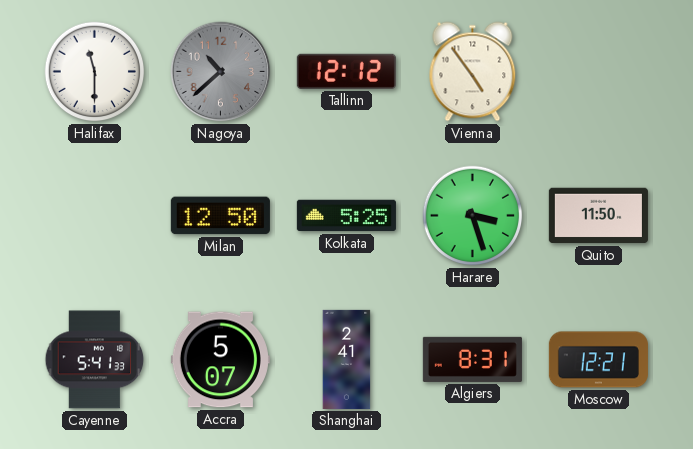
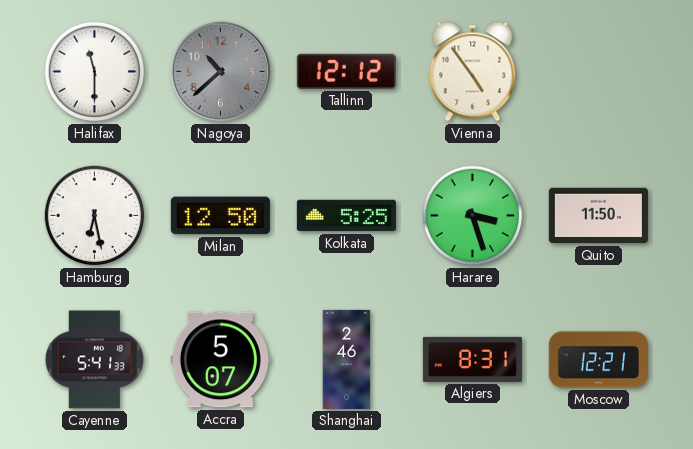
Hamburg: none -> 6:28 (95, 216)
Shanghai: 2:41 -> 2:46 (347, 359)
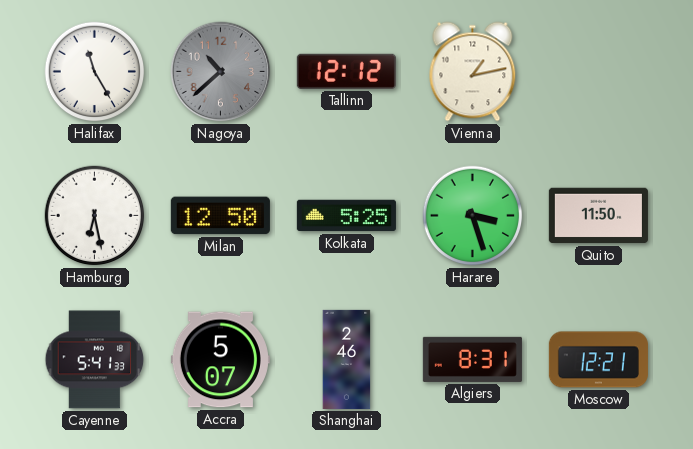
Halifax: 11:30 -> 11:25 (95, 72)
Vienna: 4:54 -> 1:13 (473, 72)
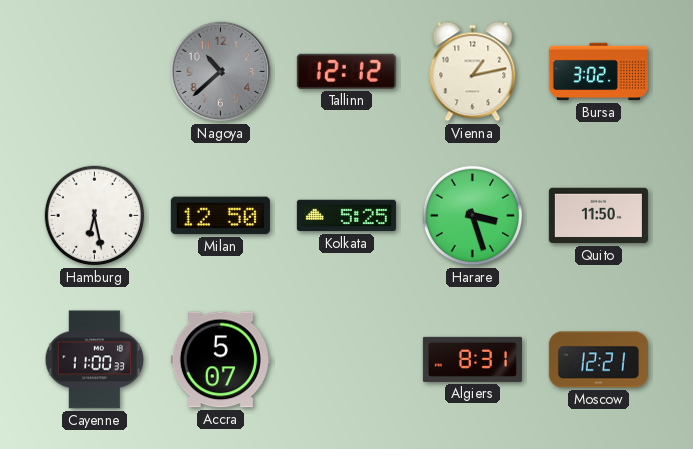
Halifax: 11:25 -> none (95, 72)
Bursa: none -> 3:02 (598, 72)
Cayenne: 5:41 -> 11:00 (95, 360)
Shanghai: 2:46 -> none (347, 359)
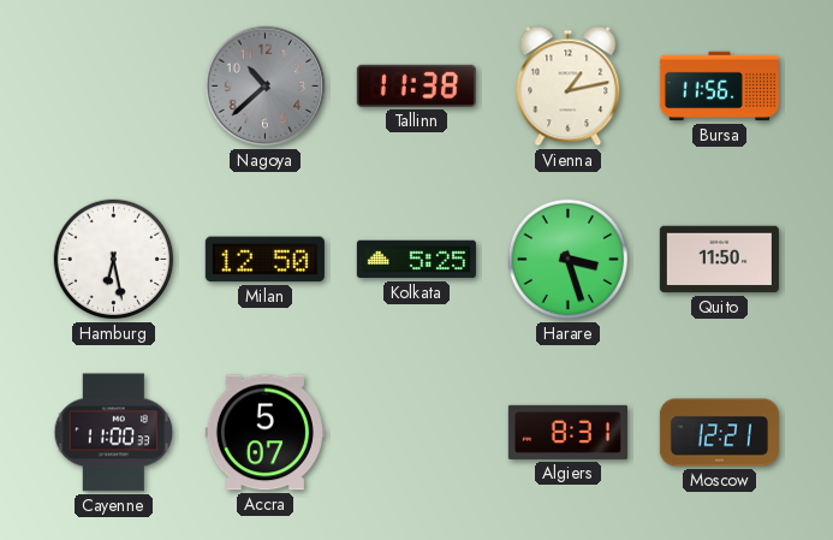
Tallinn: 12:12 -> 11:38 (416, 85)
Bursa: 3:02 -> 11:56 (719, 87)
